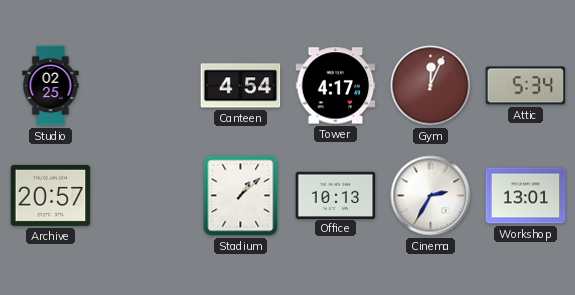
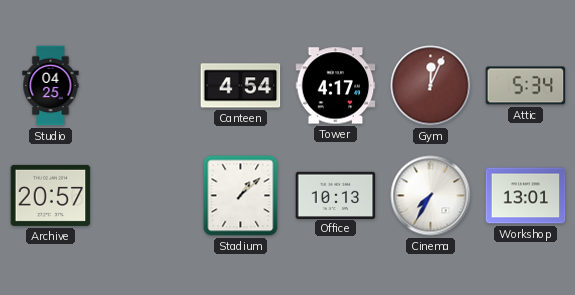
Studio: 02:25 -> 04:25 (51, 86)
Cinema: 2:35 -> 7:35 (431, 196)
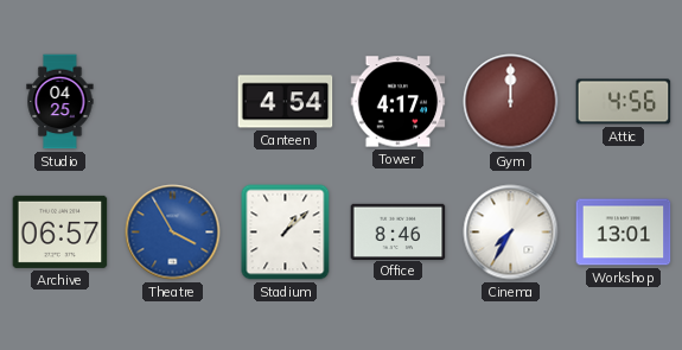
Gym: 12:04 -> 12:00 (511, 102)
Attic: 5:34 -> 4:56 (624, 102)
Archive: 20:57 -> 06:57 (60, 231)
Theatre: none -> 3:55 (173, 233)
Office: 10:13 -> 8:46 (399, 231)
